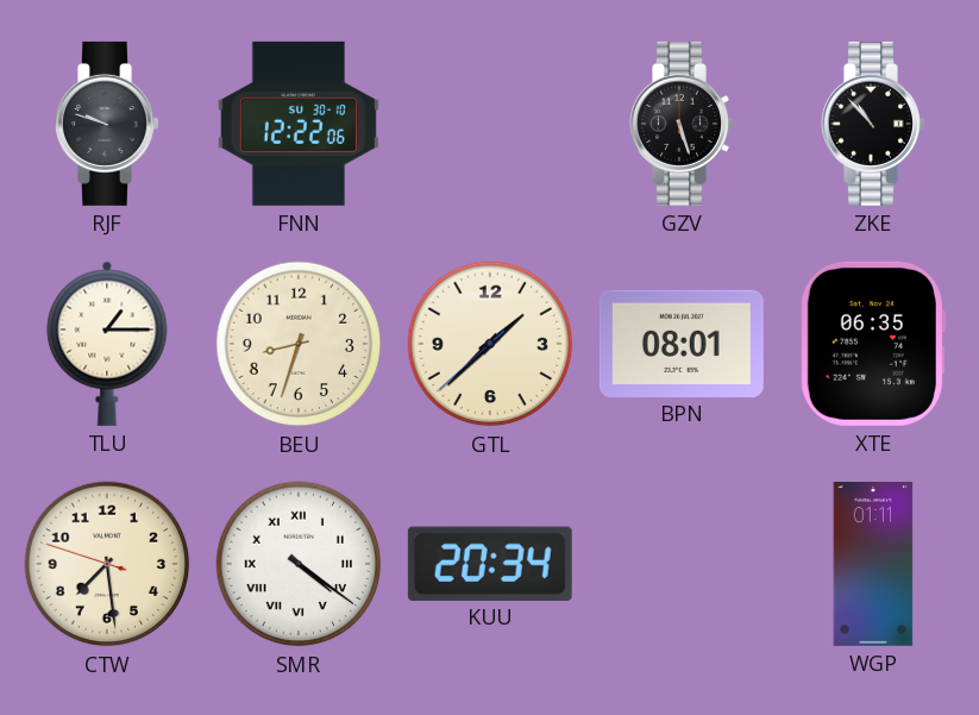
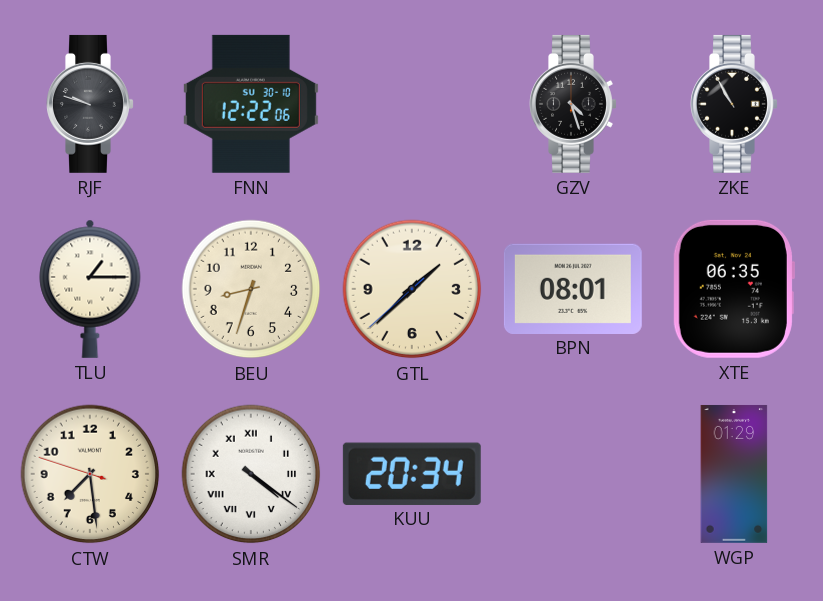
GZV: 5:27 -> 4:27 (573, 104)
ZKE: 10:53 -> 10:55 (734, 104)
WGP: 01:11 -> 01:29 (734, 474)
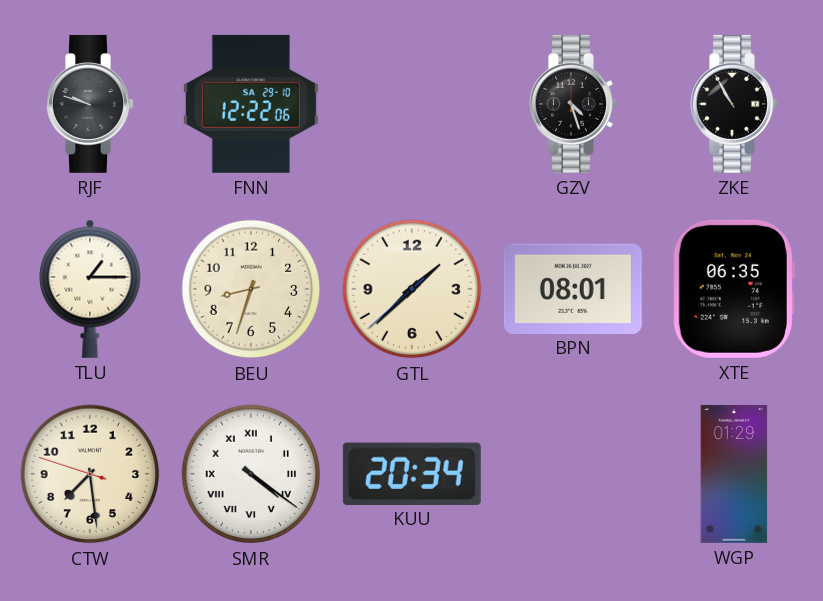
FNN date: SU 30-10 -> SA 29-10 (251, 104)
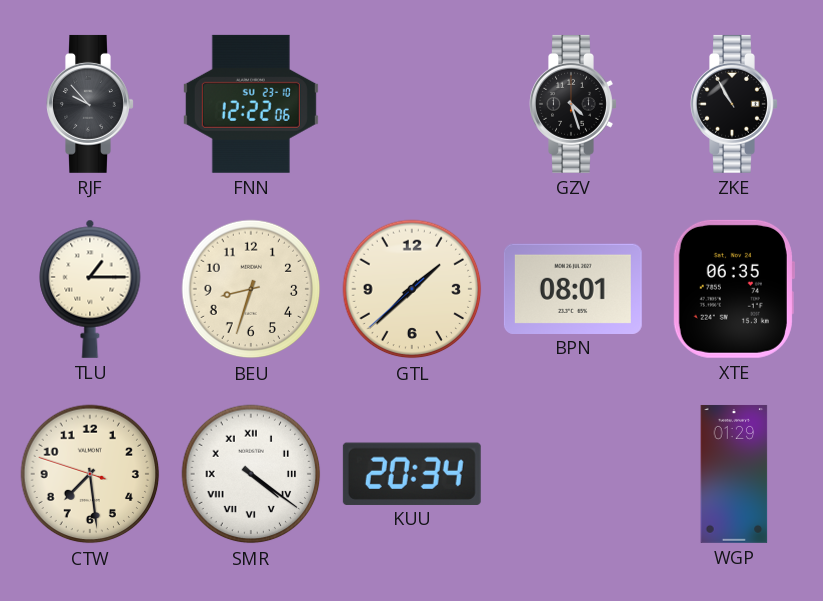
RJF: 9:48 -> 9:53 (90, 104)
FNN date: SA 29-10 -> SU 23-10 (251, 104)
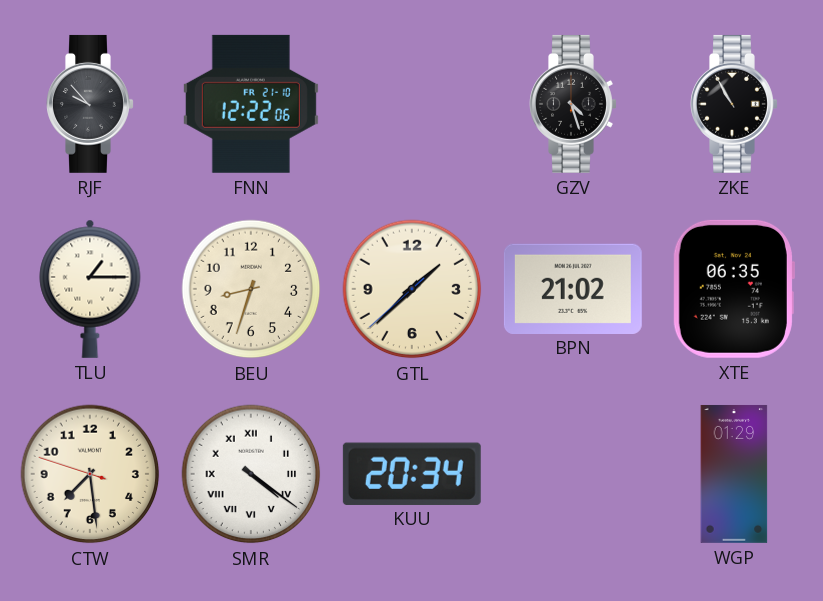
FNN date: SU 23-10 -> FR 21-10 (251, 104)
BPN: 08:01 -> 21:02 (573, 288)
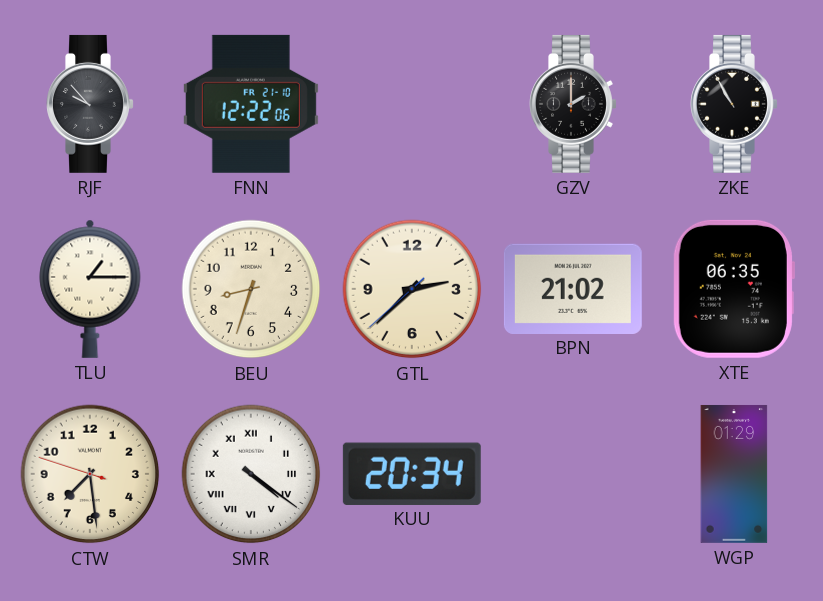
GZV: 4:27 -> 2:00 (573, 104)
GTL: 1:37 -> 2:37 (412, 289)
